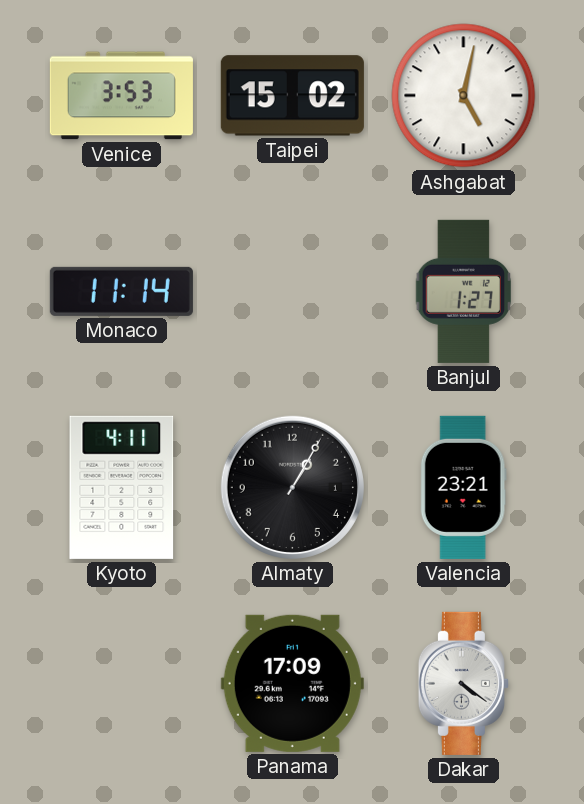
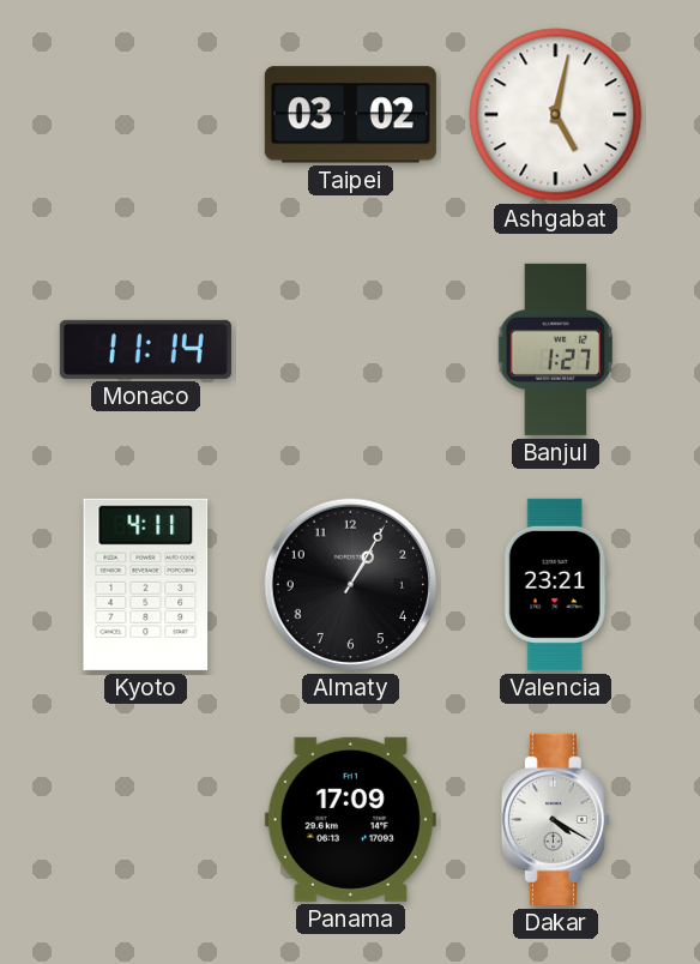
Venice: 3:53 -> none (121, 96)
Taipei: 15:02 -> 03:02 (350, 115)
Dakar: 4:21 -> 4:20 (555, 819)
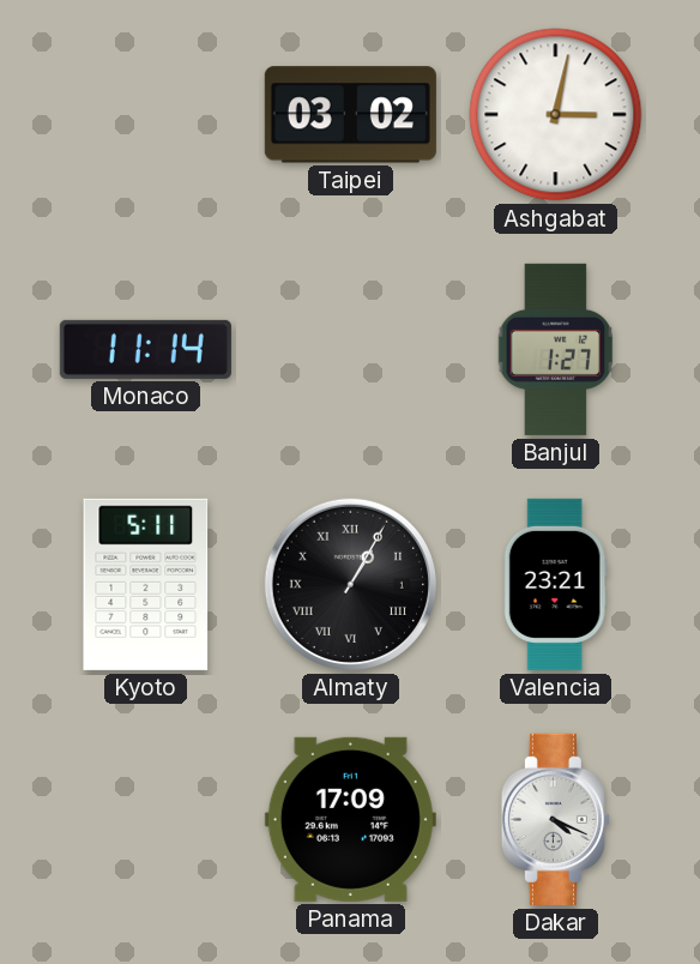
Ashgabat: 5:02 -> 3:02 (556, 115)
Kyoto: 4:11 -> 5:11 (146, 584)
Almaty numerals: Arabic -> Roman (350, 584)
Dakar: 4:20 -> 4:19 (555, 819)
